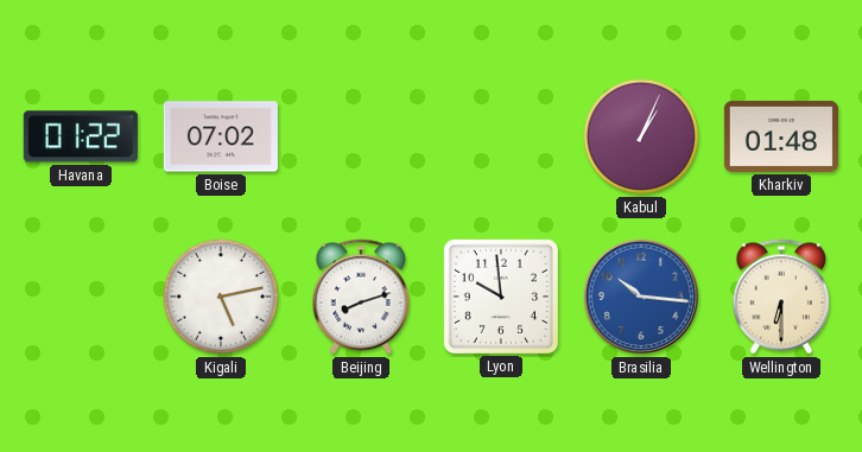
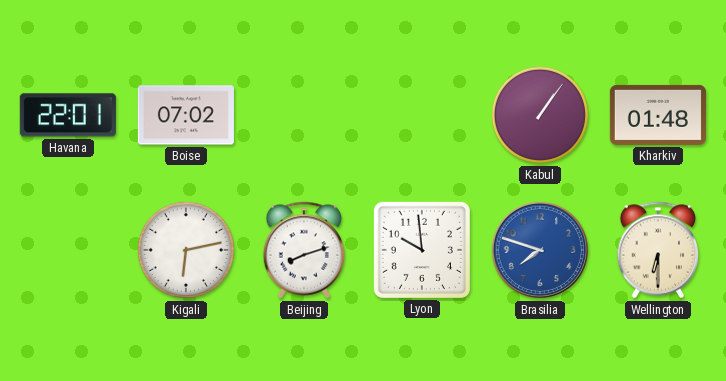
Havana: 01:22 -> 22:01 (68, 115)
Kabul: 1:04 -> 1:06 (540, 115)
Kigali: 5:13 -> 6:13 (186, 250)
Brasilia: 10:16 -> 7:48 (540, 250)
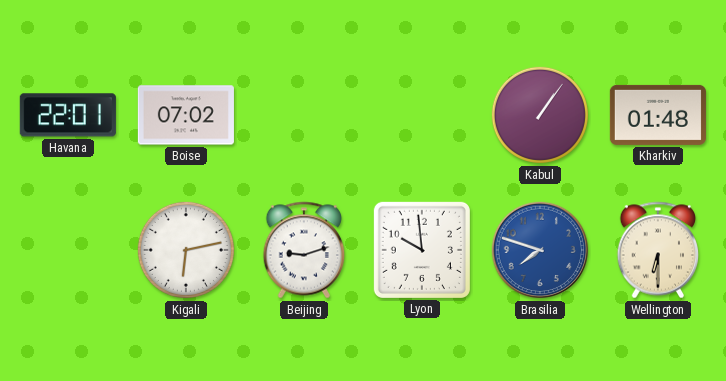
Beijing: 8:12 -> 9:12 (304, 250)
